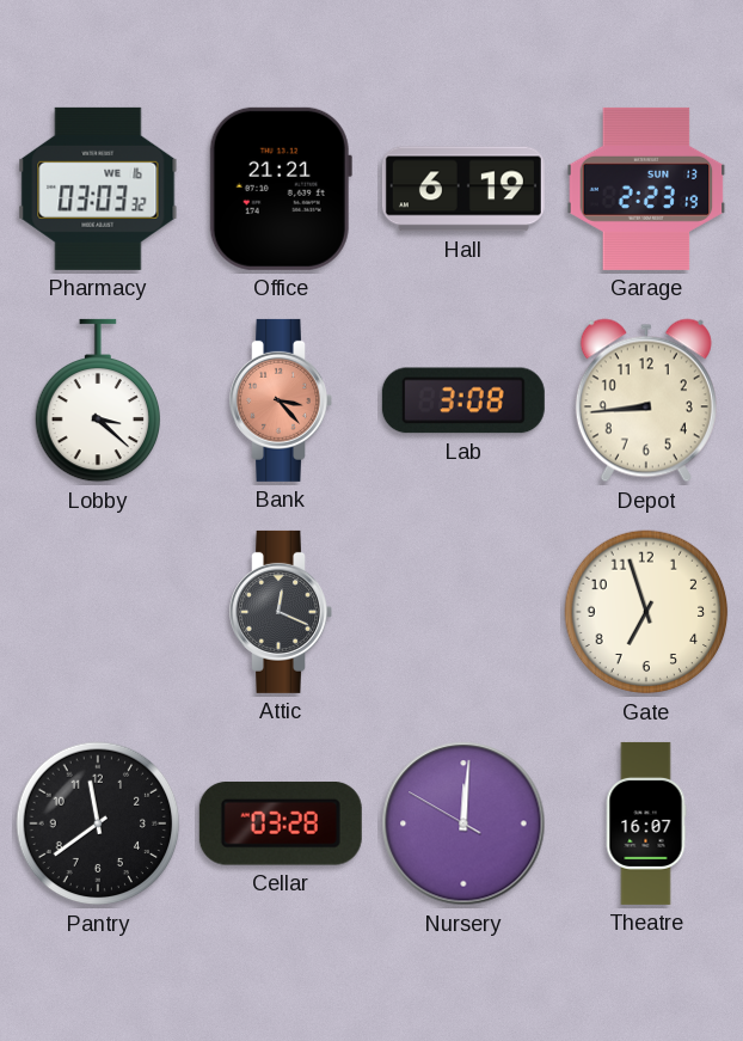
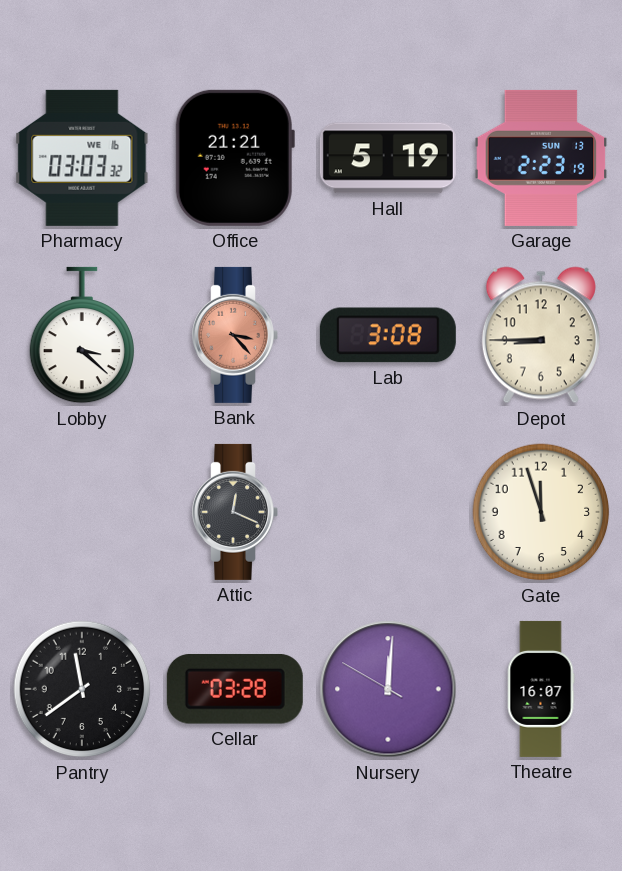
Hall: 6:19 -> 5:19 (388, 158)
Depot: 8:44 -> 8:45 (541, 335)
Gate: 6:57 -> 11:57 (541, 512)
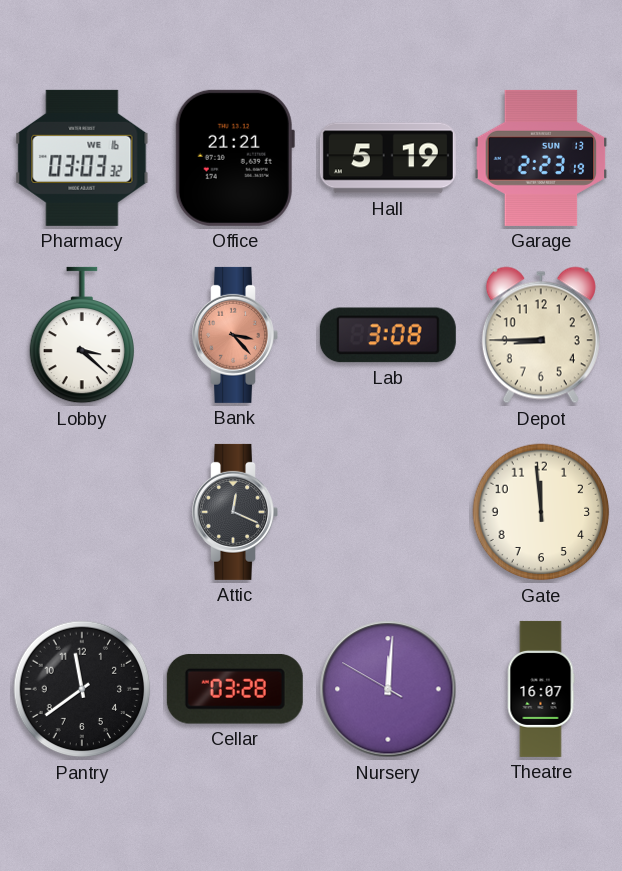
Gate: 11:57 -> 11:59 (541, 512)
